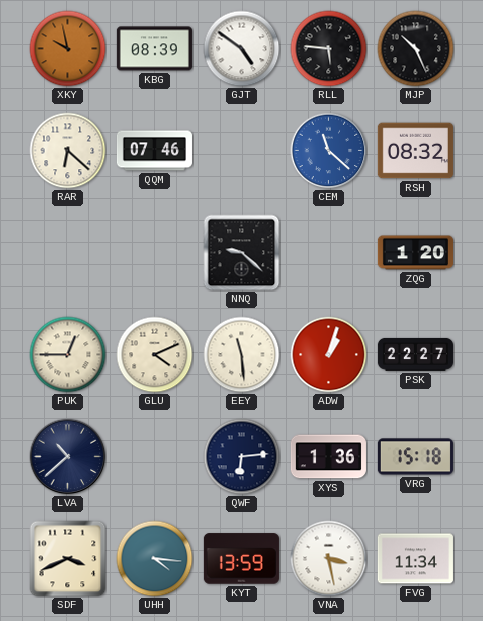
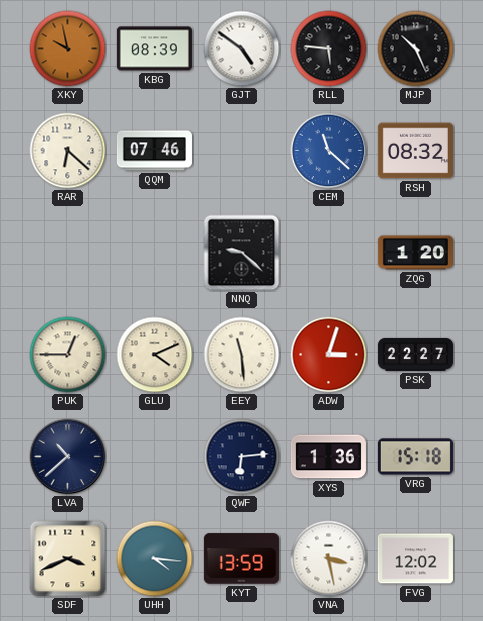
ADW: 1:03 -> 3:03 (329, 355)
FVG: 11:34 -> 12:02 (415, 559)
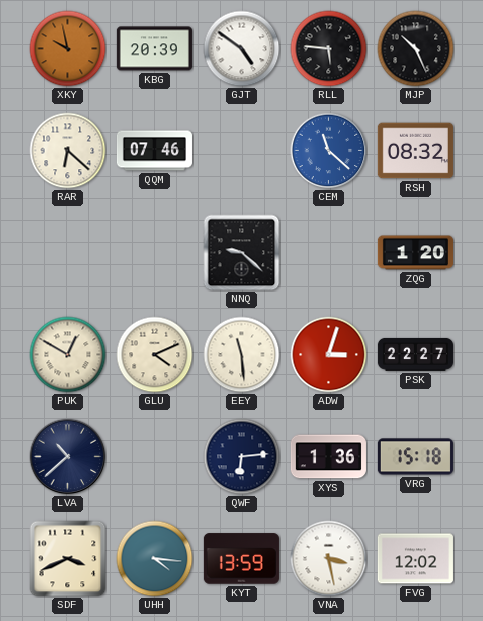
KBG: 08:39 -> 20:39 (154, 49)
PUK: 12:45 -> 12:50 (68, 355)
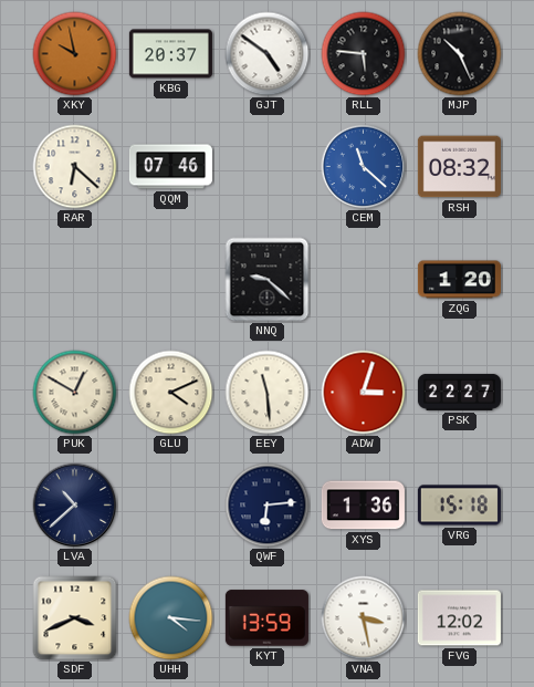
KBG: 20:39 -> 20:37 (170, 54)
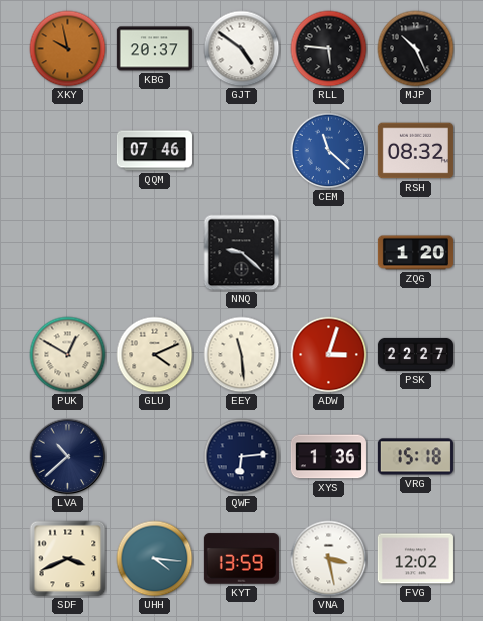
RAR: 6:22 -> none (75, 167)
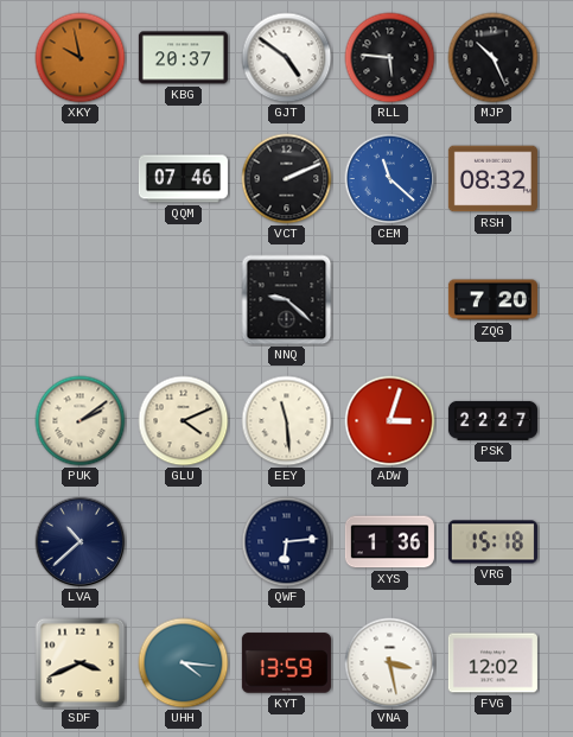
VCT: none -> 2:11 (287, 179)
ZQG: 1:20 -> 7:20 (492, 300)
PUK: 12:50 -> 2:09 (81, 421)
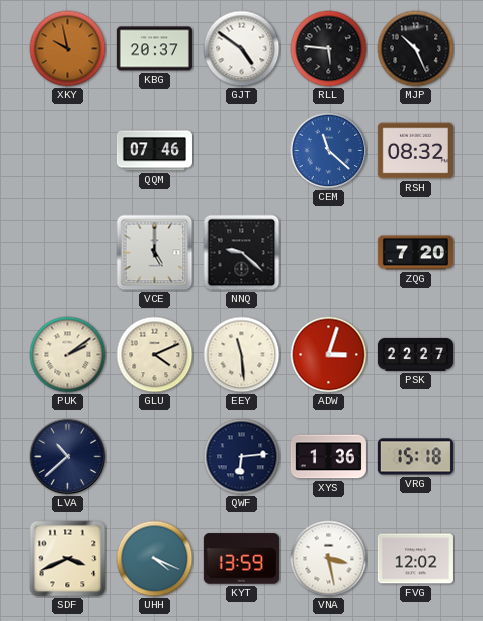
VCT: 2:11 -> none (287, 179)
VCE: none -> 5:00 (155, 253)
UHH: 4:16 -> 4:19 (155, 559)
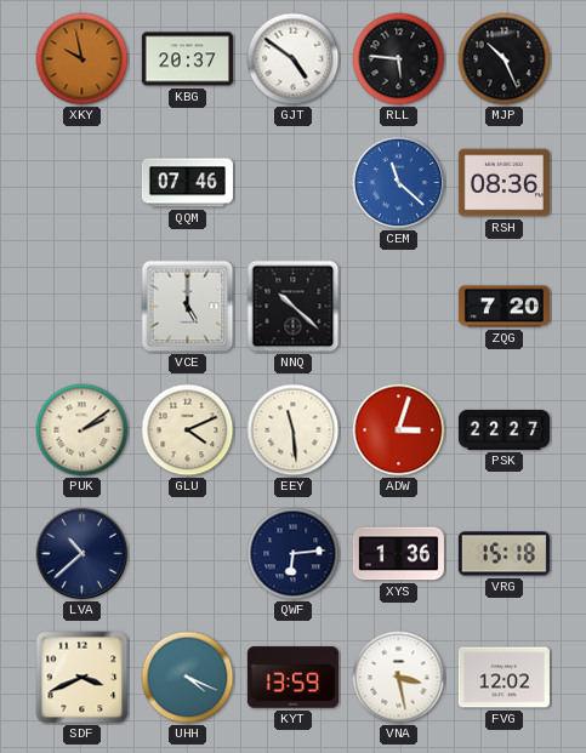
RSH: 08:32 -> 08:36 (503, 183)
NNQ: 9:22 -> 10:22 (294, 307)
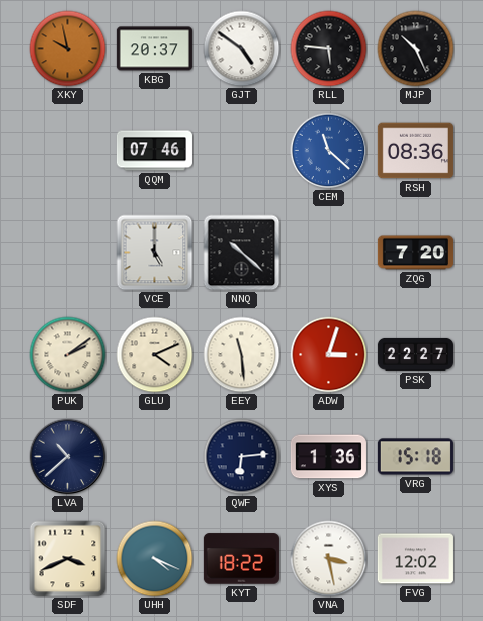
KYT: 13:59 -> 18:22 (241, 559)
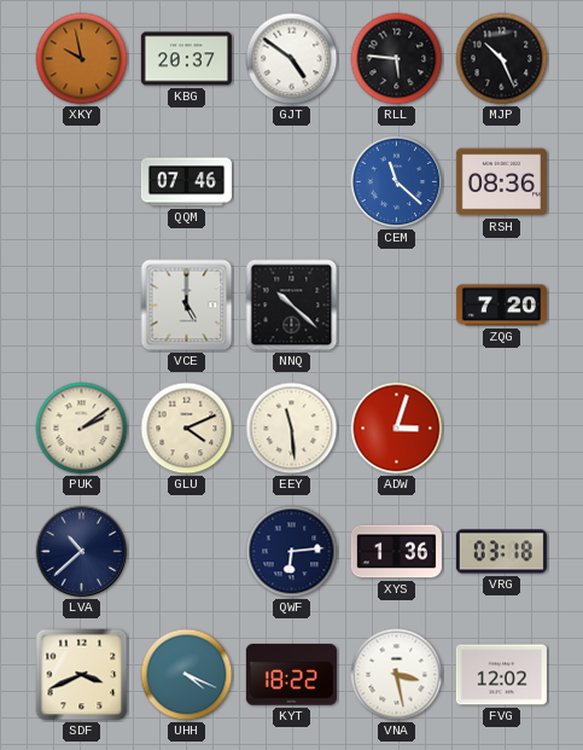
PSK: 22:27 -> none (415, 354)
VRG: 15:18 -> 03:18 (501, 552)
